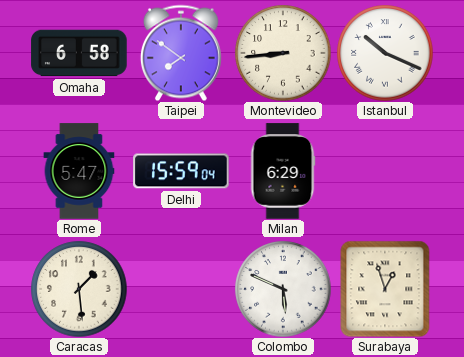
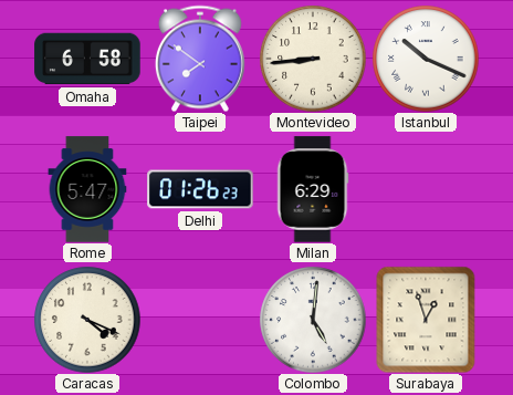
Delhi: 15:59 -> 01:26 (200, 189)
Caracas: 1:29 -> 4:19 (87, 320)
Colombo: 5:49 -> 5:01 (313, 320)
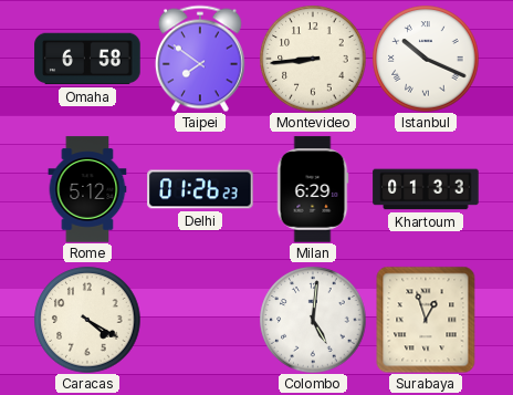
Rome: 5:47 -> 5:12 (87, 189)
Khartoum: none -> 01:33 (426, 189)
Caracas: 4:19 -> 4:20 (87, 320)
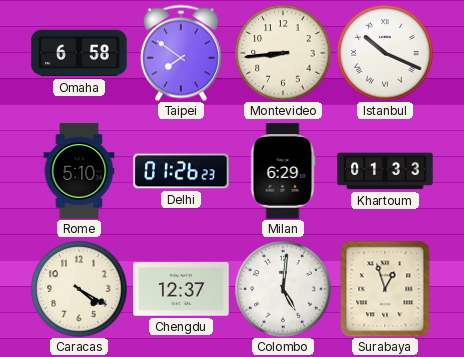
Rome: 5:12 -> 5:10 (79, 171)
Chengdu: none -> 12:37 (181, 289)
